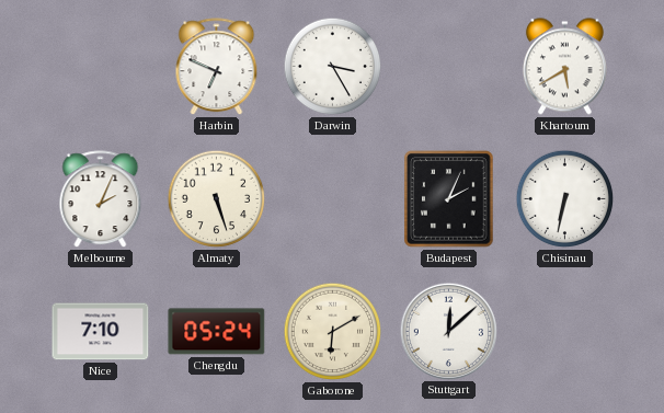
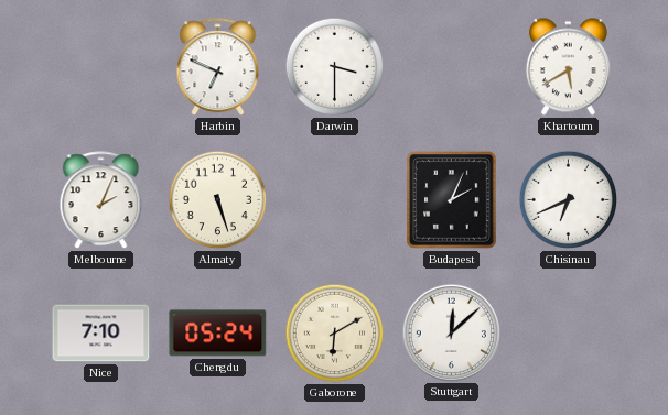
Darwin: 3:25 -> 3:30 (335, 67)
Chisinau: 6:32 -> 6:41 (569, 200)
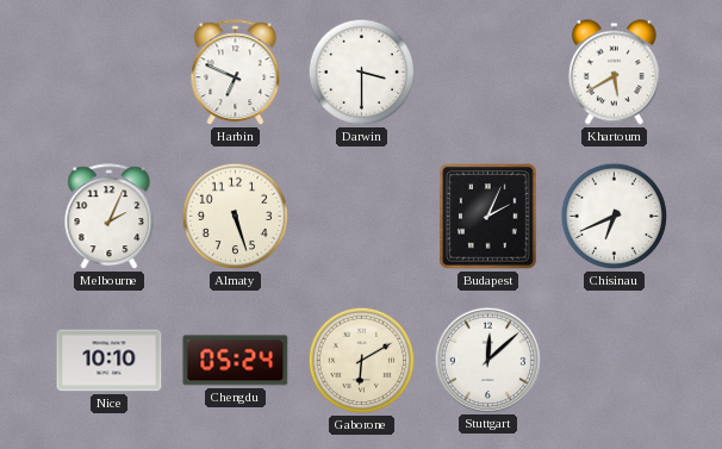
Nice: 7:10 -> 10:10 (110, 361)
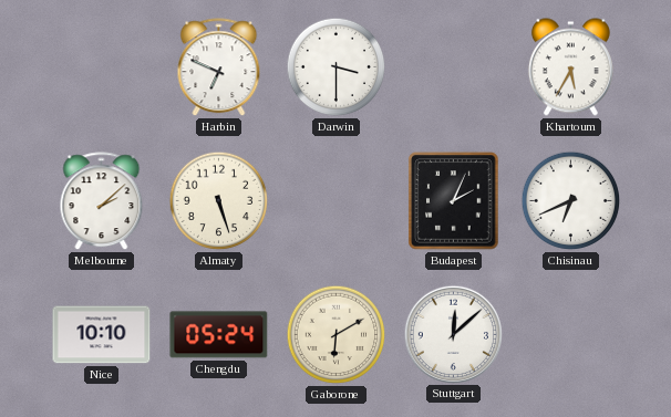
Khartoum: 5:40 -> 5:35 (570, 67)
Melbourne: 2:04 -> 2:08 (102, 201)
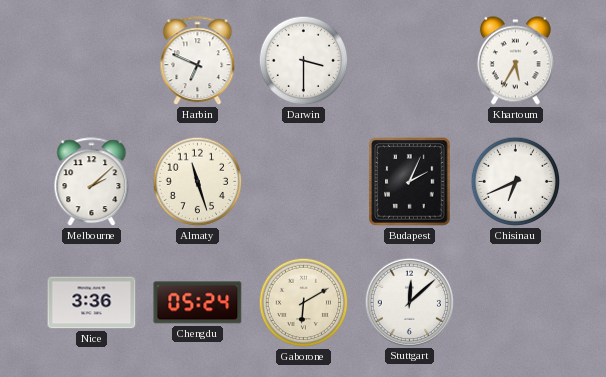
Almaty: 5:27 -> 11:27 (198, 182)
Nice: 10:10 -> 3:36 (92, 303)
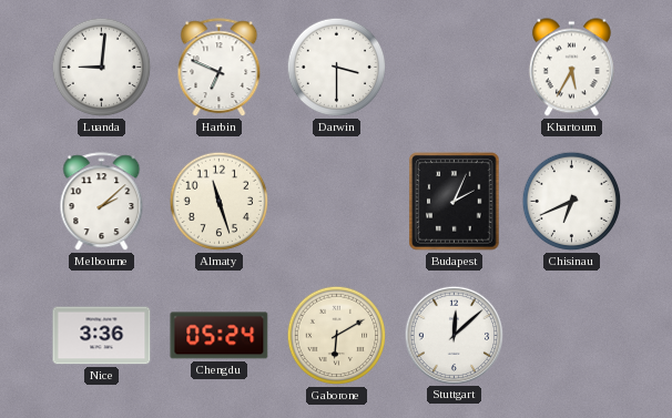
Luanda: none -> 9:01 (102, 68)
